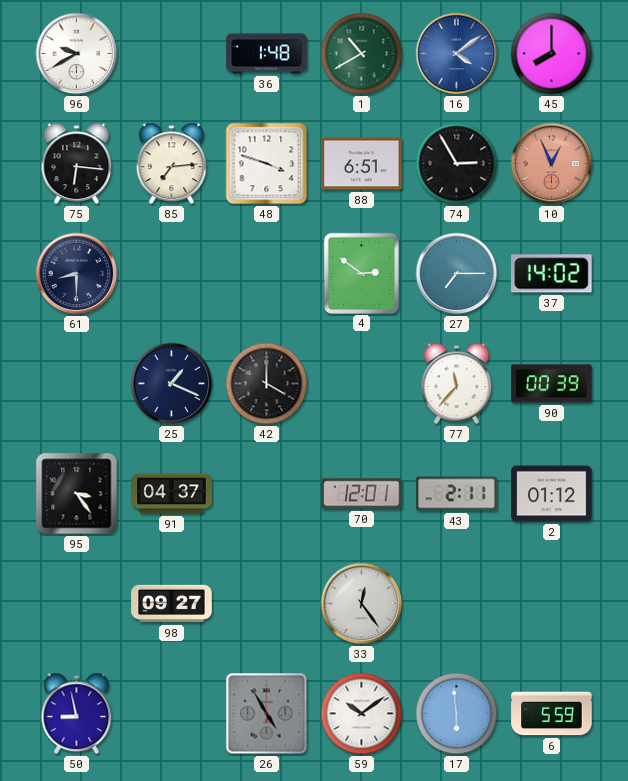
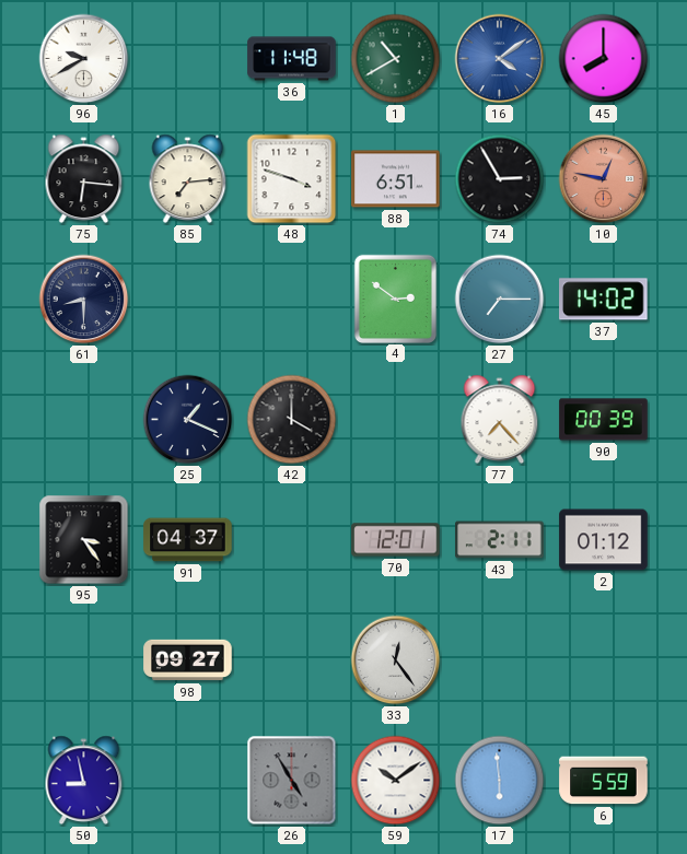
36: 1:48 -> 11:48 (292, 59)
10: 12:56 -> 12:47 (604, 179)
77: 11:37 -> 7:23 (500, 420)
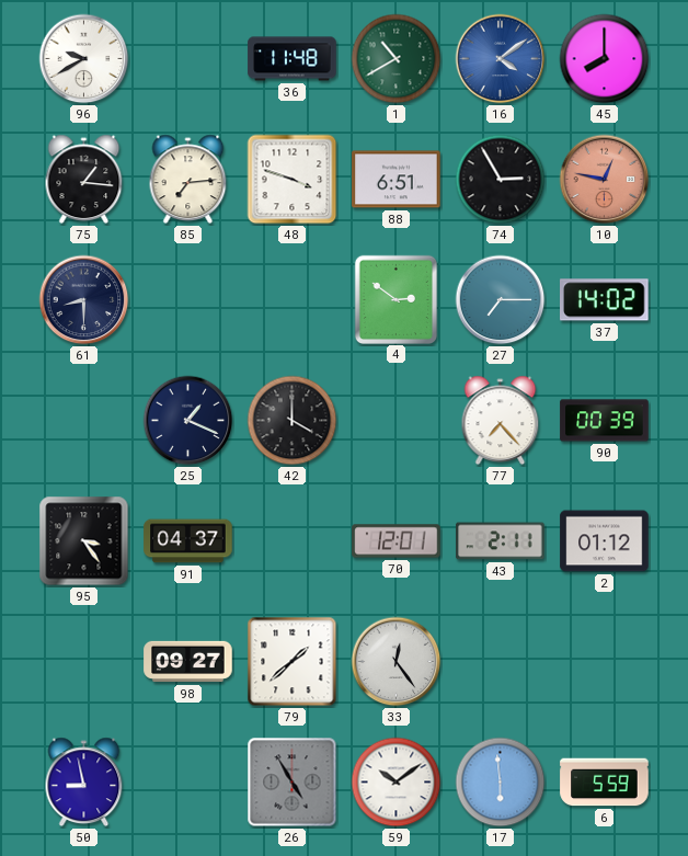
75: 6:16 -> 1:16 (84, 180)
79: none -> 1:38 (293, 662)
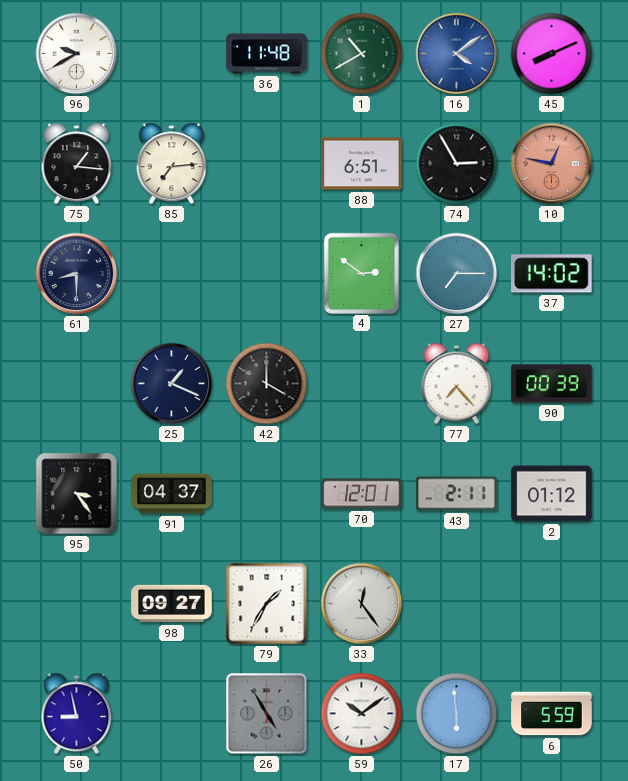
45: 8:00 -> 8:11 (552, 54)
48: 3:48 -> none (293, 180)
79: 1:38 -> 1:35 (267, 604)
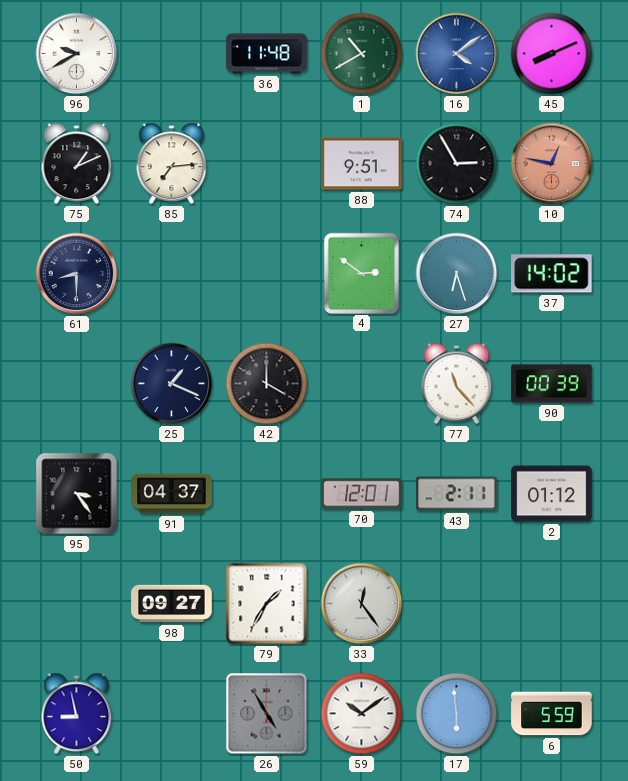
75: 1:16 -> 1:11 (77, 164)
88: 6:51 -> 9:51 (362, 164)
27: 7:15 -> 6:27 (457, 274)
77: 7:23 -> 11:23 (457, 384)
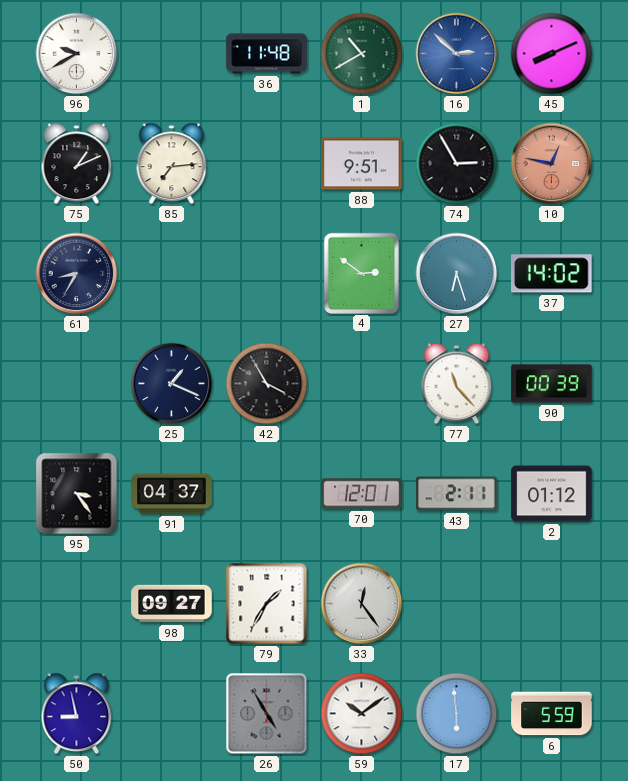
16: 4:09 -> 2:52 (457, 54)
61: 8:30 -> 8:35 (77, 274)
42: 4:00 -> 3:55 (267, 384)
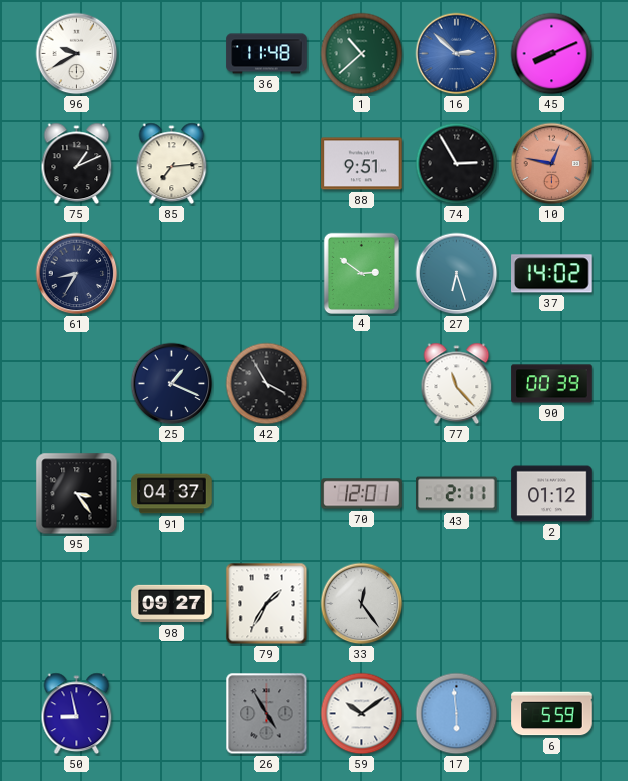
1: 10:40 -> 10:38 (362, 54)
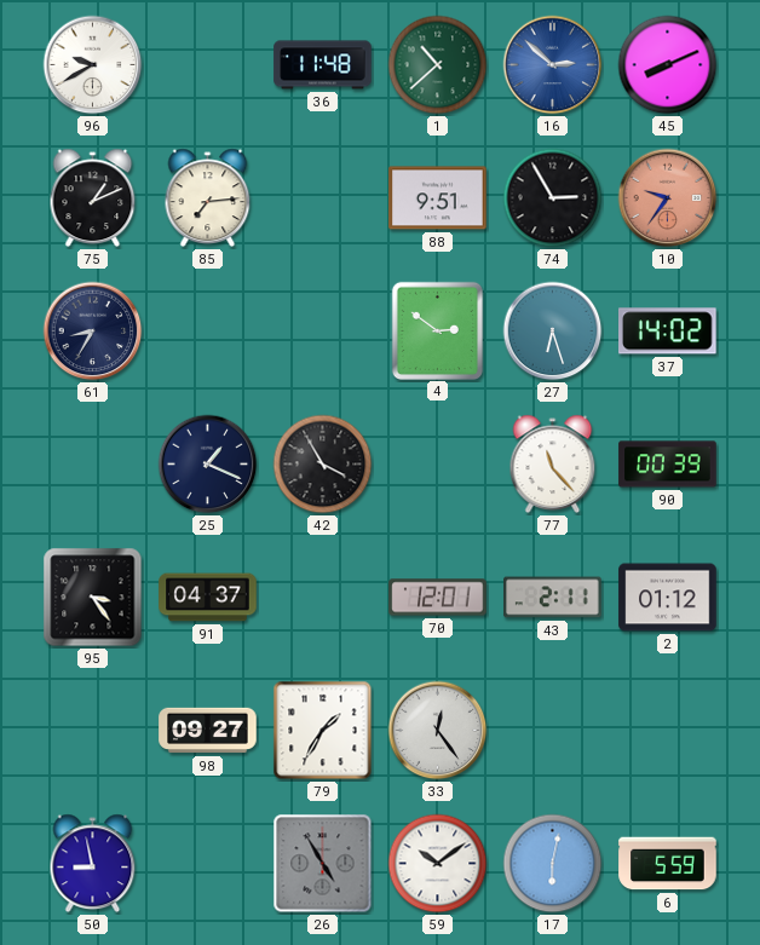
10: 12:47 -> 9:36 (668, 198)
17: 5:59 -> 6:02 (553, 864)
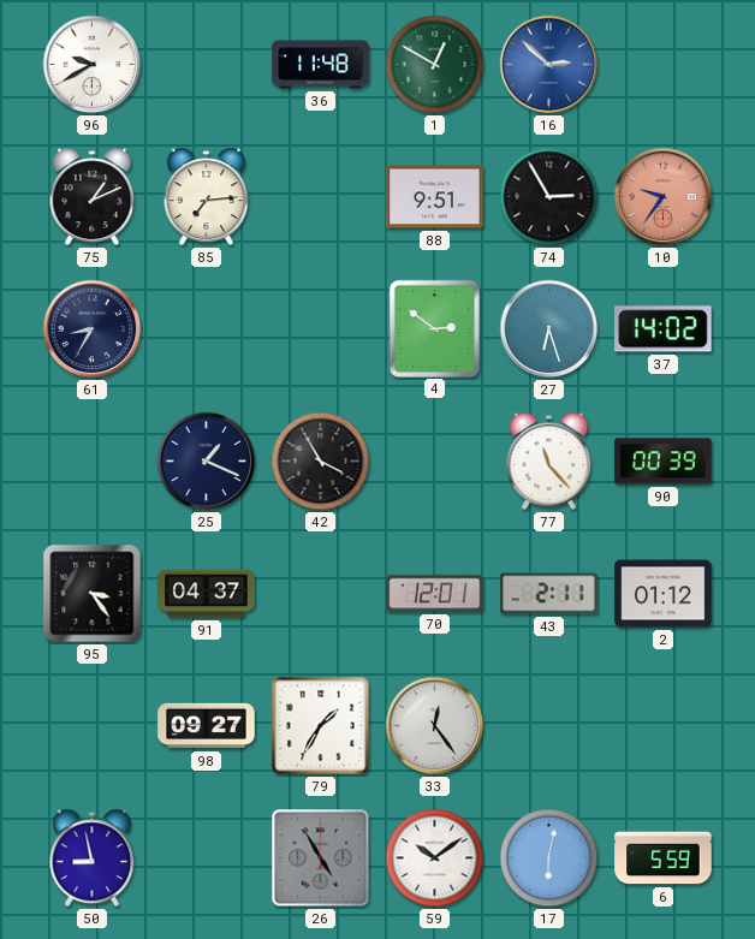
1: 10:38 -> 12:50 (435, 65)
45: 8:11 -> none (668, 65)
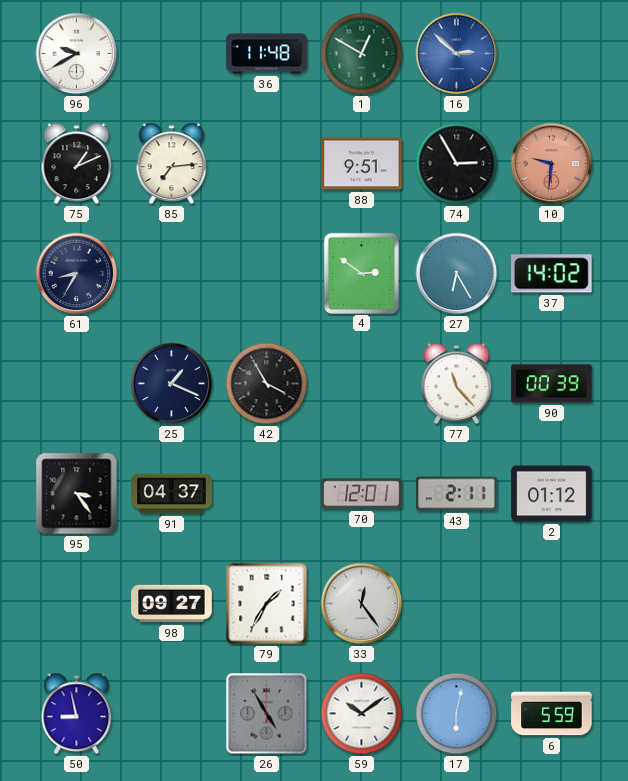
10: 9:36 -> 9:31 (552, 164)
27: 6:27 -> 6:25 (457, 274)
